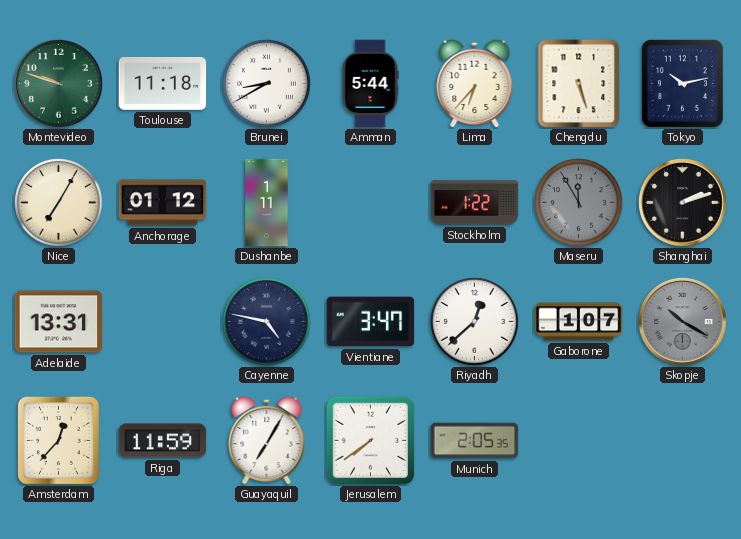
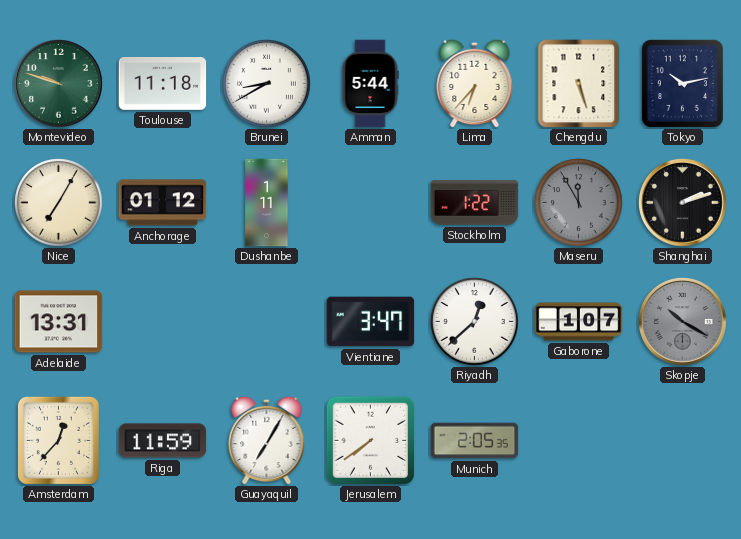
Cayenne: 4:47 -> none (267, 322)
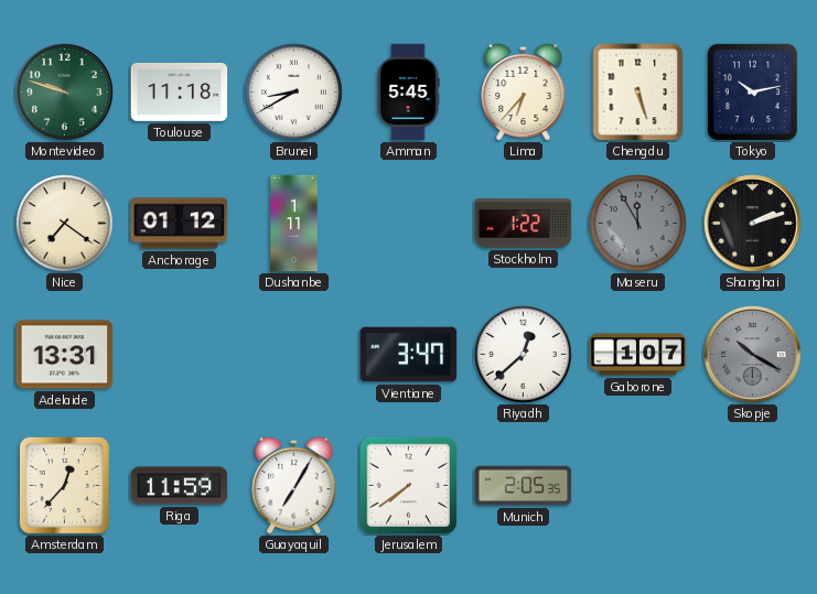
Amman: 5:44 -> 5:45 (408, 93)
Nice: 7:05 -> 7:21 (65, 224)
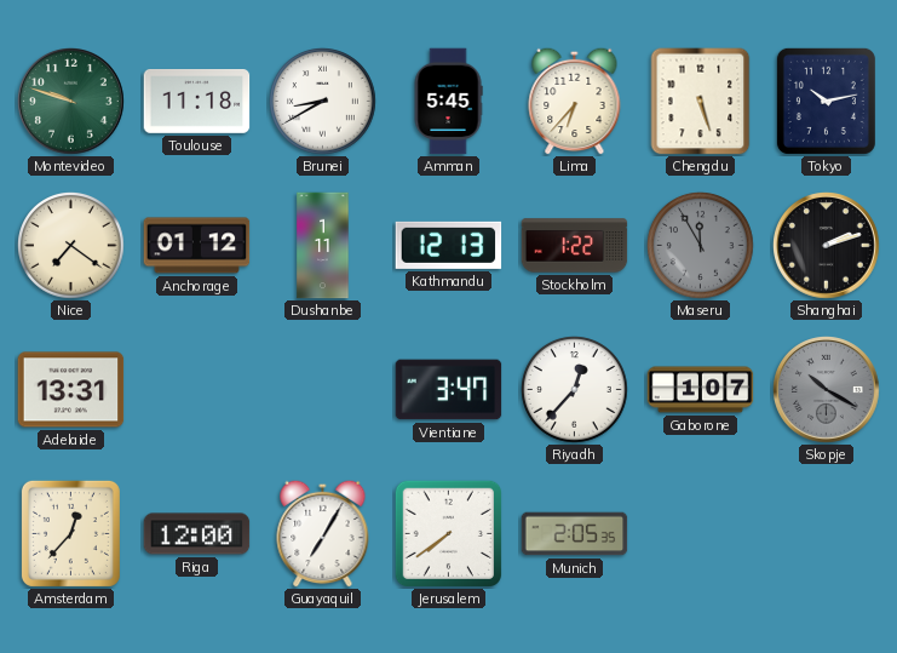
Kathmandu: none -> 12:13 (449, 245)
Riyadh: 12:38 -> 12:37 (575, 390)
Riga: 11:59 -> 12:00 (197, 534)
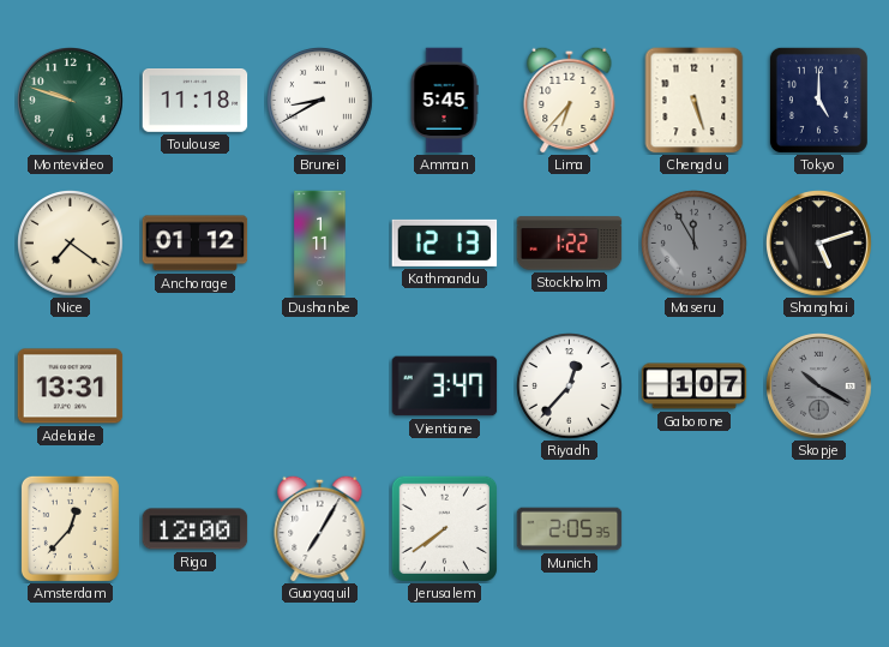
Tokyo: 10:13 -> 5:00 (818, 100)
Shanghai: 2:12 -> 5:12 (819, 244)
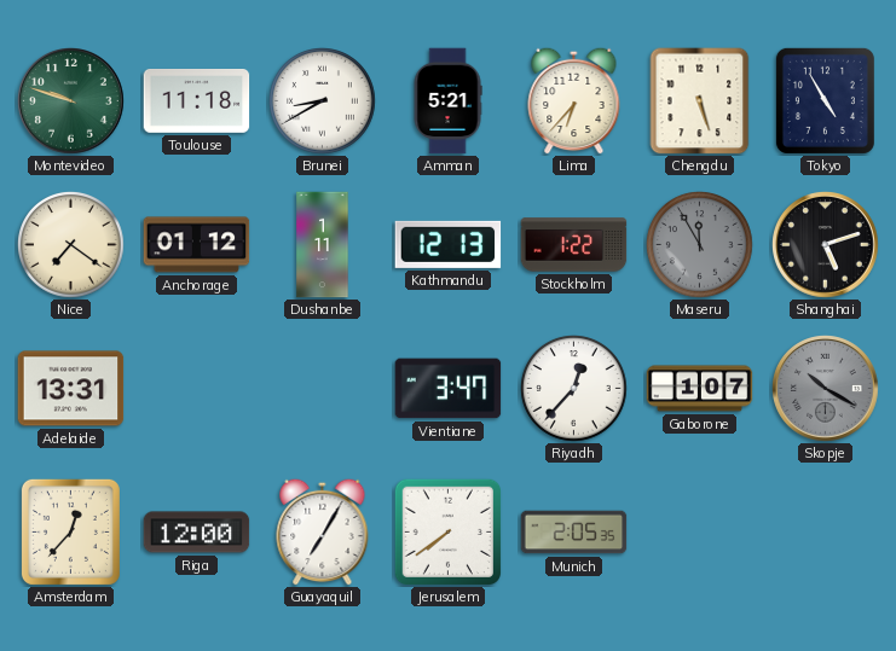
Amman: 5:45 -> 5:21 (447, 101)
Tokyo: 5:00 -> 4:55 (825, 100)
